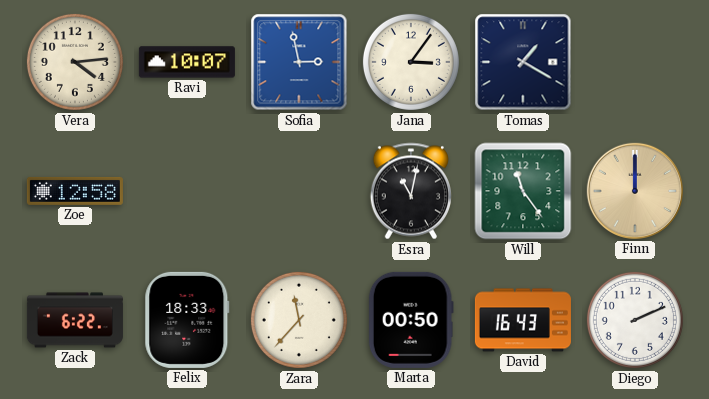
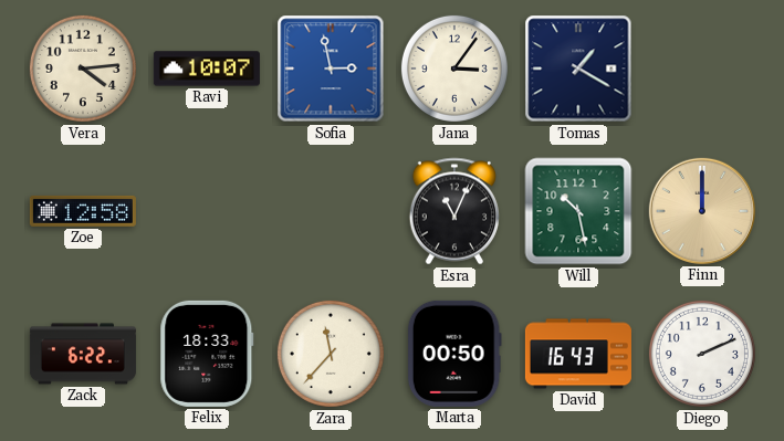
Esra: 11:02 -> 11:04 (454, 211)
Will: 11:24 -> 10:28 (578, 211)
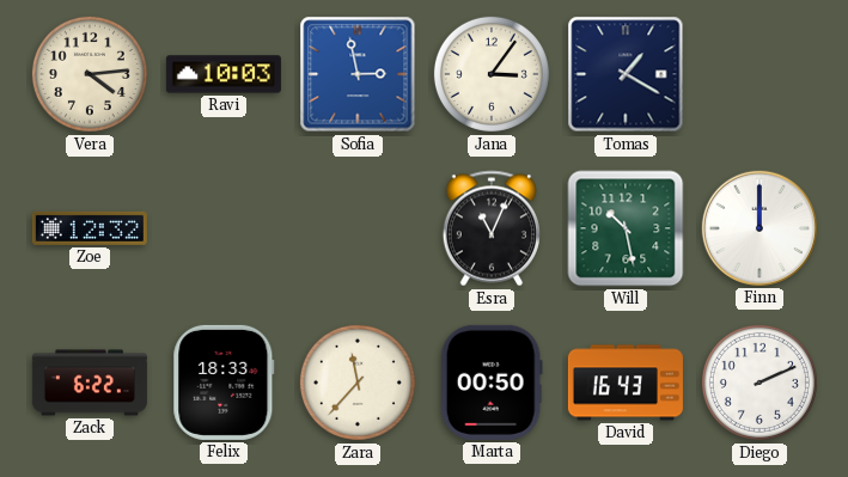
Ravi: 10:07 -> 10:03 (224, 74)
Zoe: 12:58 -> 12:32 (90, 228)
Finn dial: champagne -> white (759, 228)
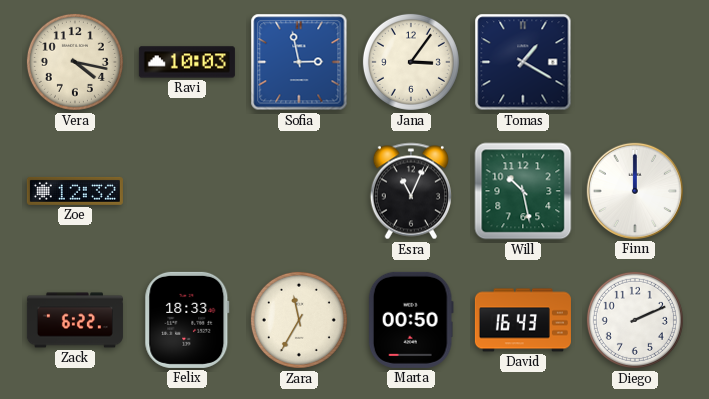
Vera: 4:14 -> 4:17 (75, 62)
Zara: 11:37 -> 11:35 (299, 320)
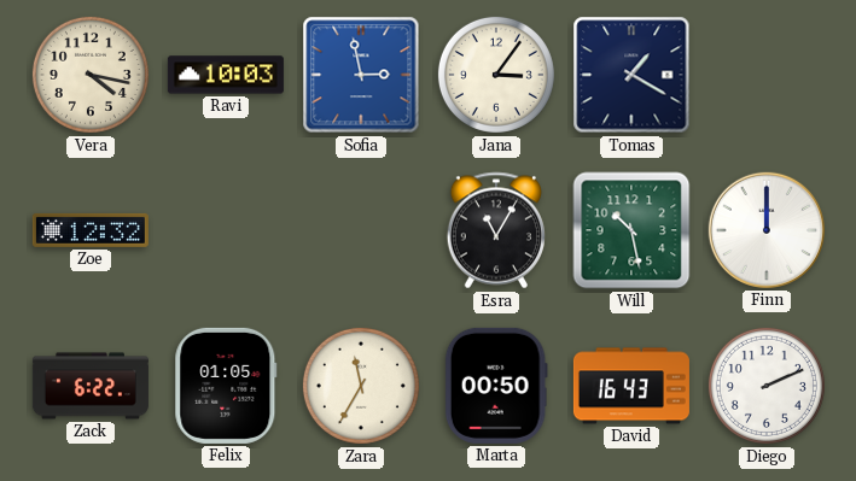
Esra: 11:04 -> 11:05 (496, 230)
Felix: 18:33 -> 01:05 (226, 386)
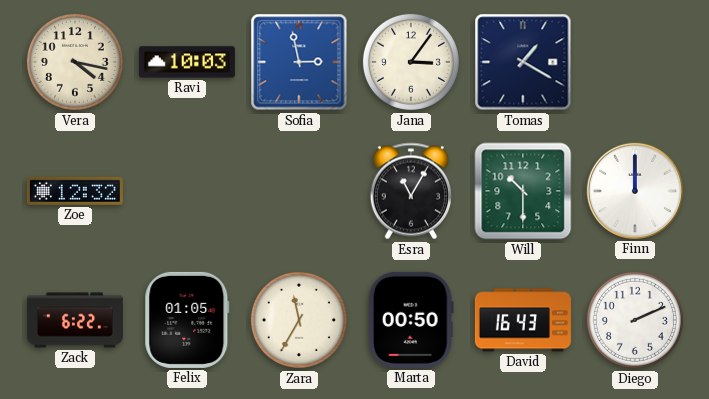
Will: 10:28 -> 10:30 (523, 191)
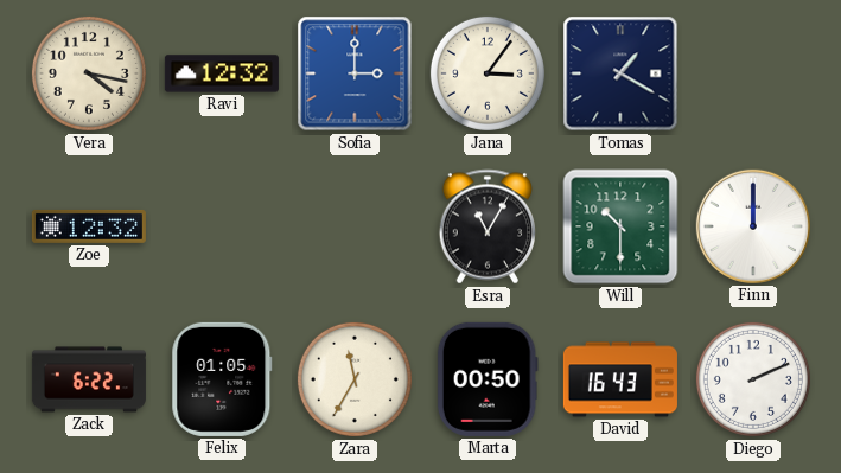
Ravi: 10:03 -> 12:32 (222, 73)
Sofia: 2:58 -> 3:00 (355, 73)
